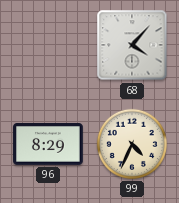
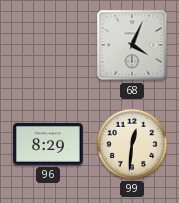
68: 4:07 -> 4:04 (132, 45)
99: 4:34 -> 12:31 (132, 144)
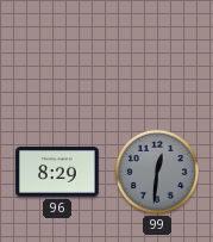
68: 4:04 -> none (132, 45)
99 dial: cream -> grey (157, 172)
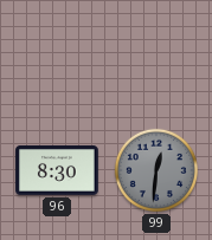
96: 8:29 -> 8:30 (57, 171)
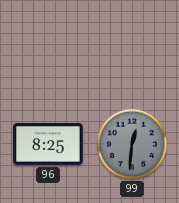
96: 8:30 -> 8:25 (48, 145)
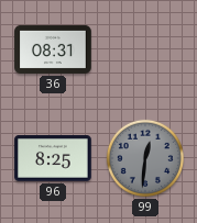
36: none -> 08:31 (53, 49)
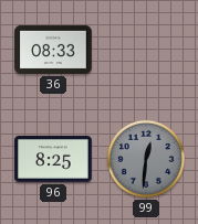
36: 08:31 -> 08:33 (53, 50)
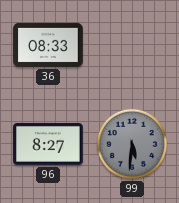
96: 8:25 -> 8:27 (48, 145)
99: 12:31 -> 5:31 (132, 144)
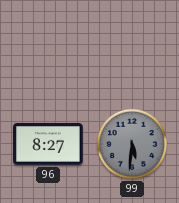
36: 08:33 -> none (48, 45)
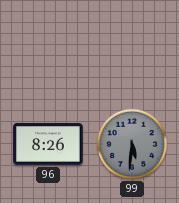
96: 8:27 -> 8:26 (48, 145)
